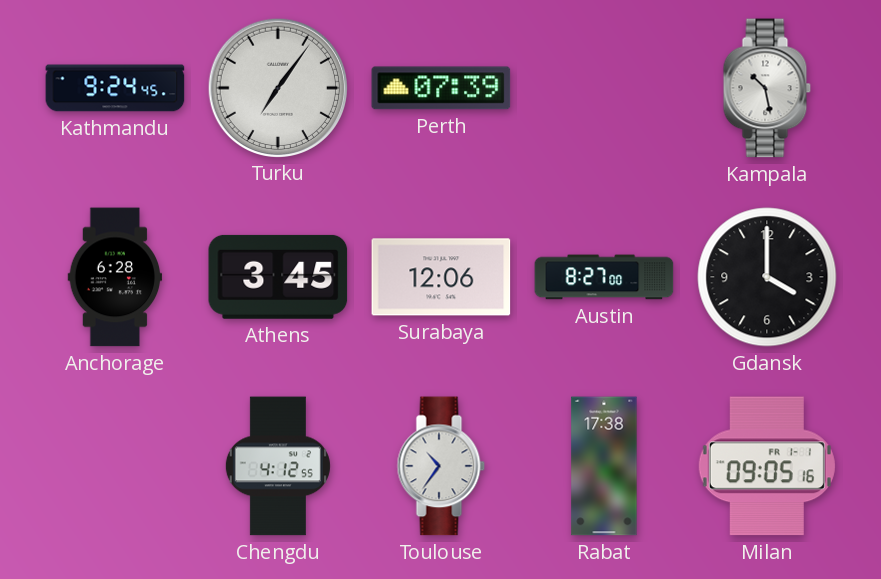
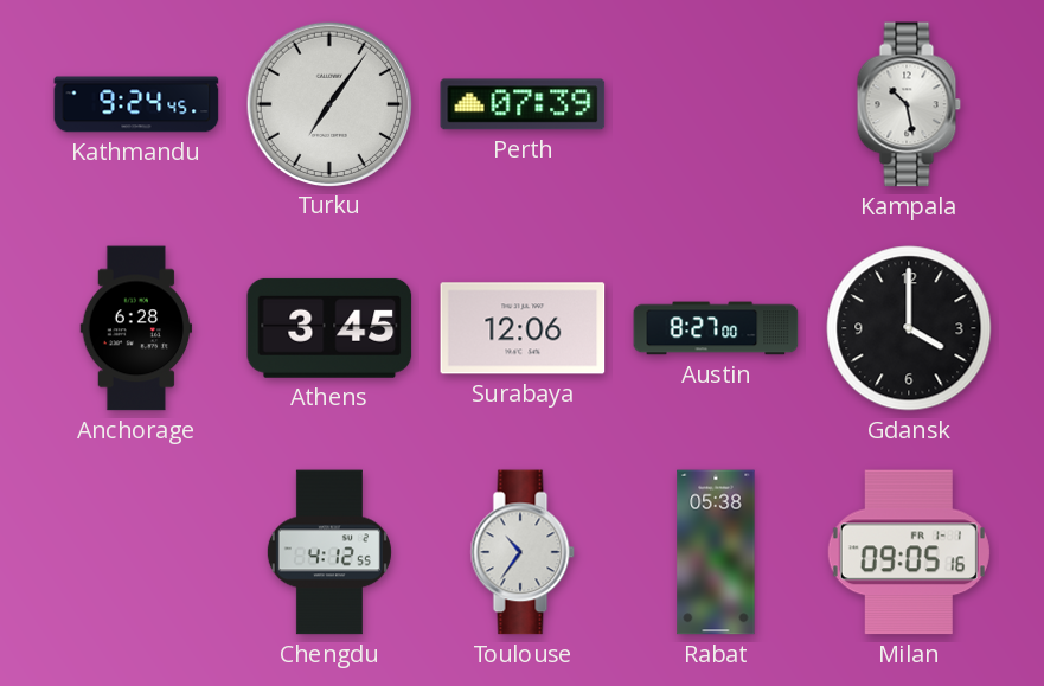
Rabat: 17:38 -> 05:38 (716, 552)
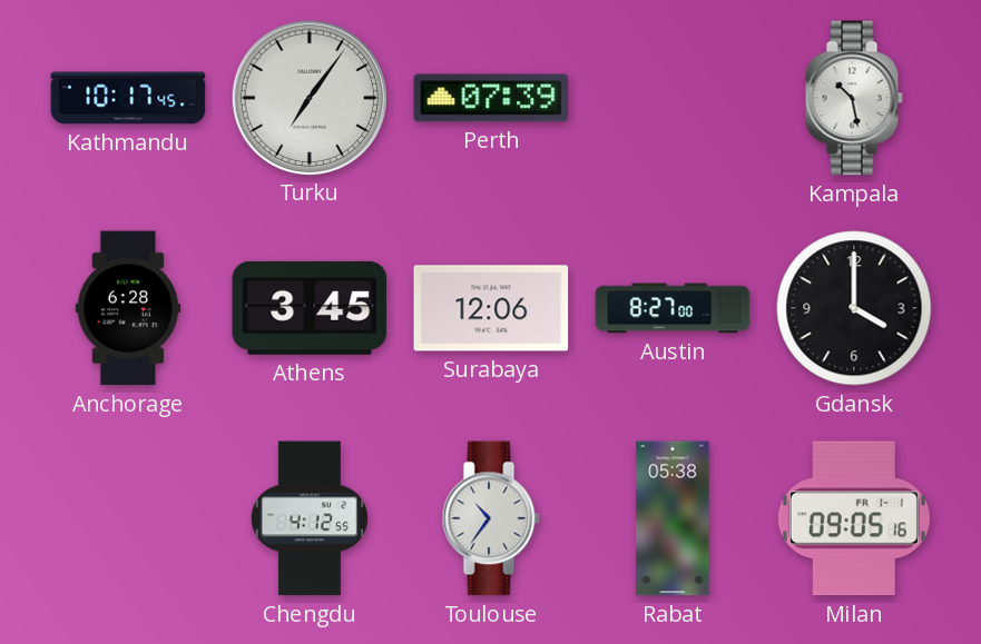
Kathmandu: 9:24 -> 10:17 (128, 98)
